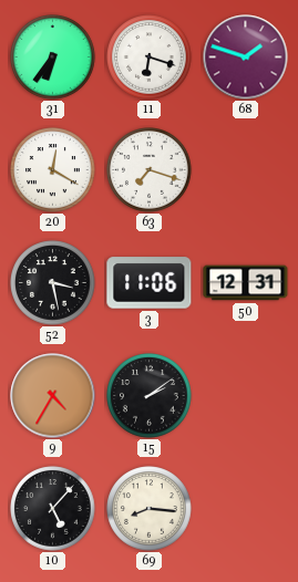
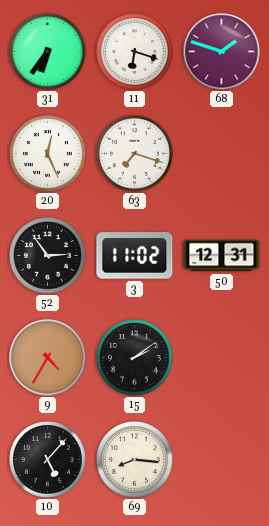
20: 12:20 -> 12:26 (48, 154)
52: 3:28 -> 2:54 (48, 256)
3: 11:06 -> 11:02 (135, 256)
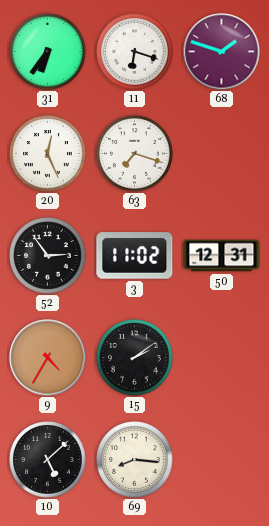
10: 5:07 -> 5:08 (48, 460)
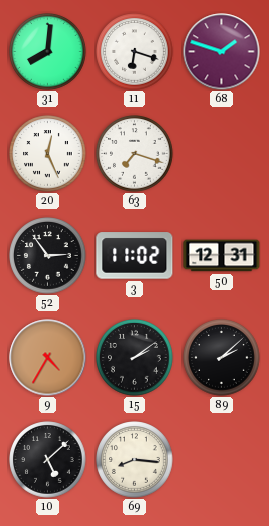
31: 6:36 -> 8:01 (48, 52)
89: none -> 2:08 (222, 358)
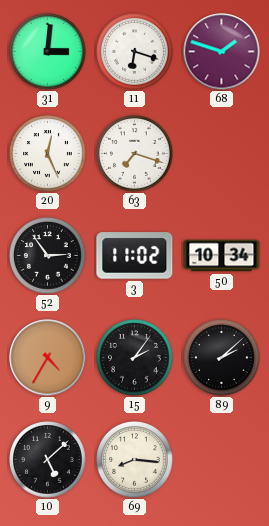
31: 8:01 -> 3:01 (48, 52)
50: 12:31 -> 10:34 (222, 256)
15: 2:09 -> 2:06 (135, 358)
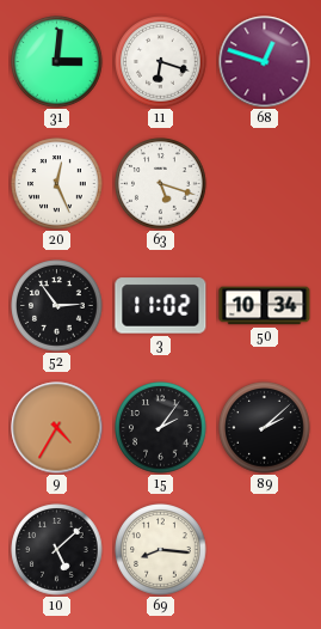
68: 1:48 -> 12:48 (265, 62)
63: 7:18 -> 5:18 (161, 184)
